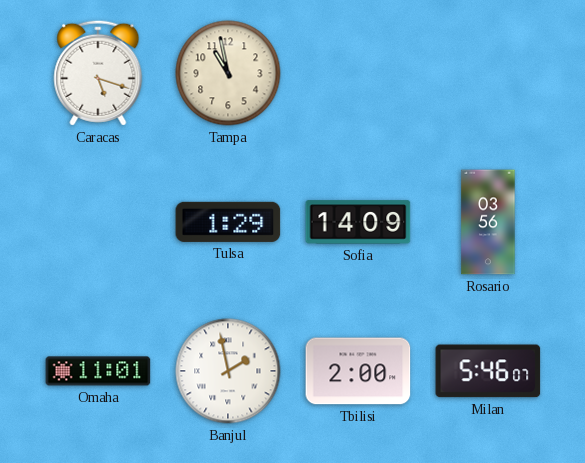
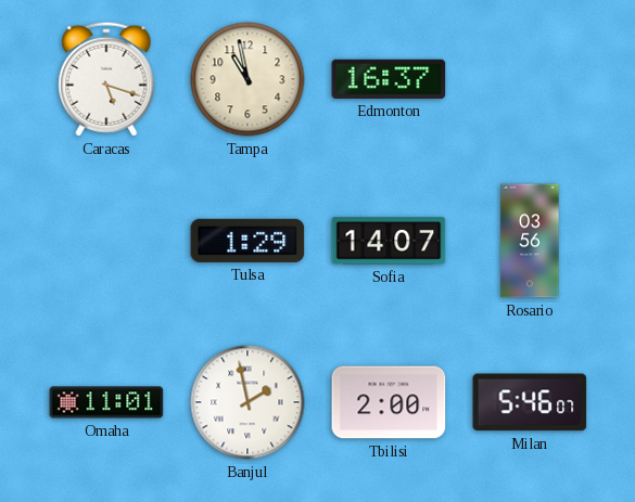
Edmonton: none -> 16:37 (389, 79)
Sofia: 14:09 -> 14:07 (389, 241)
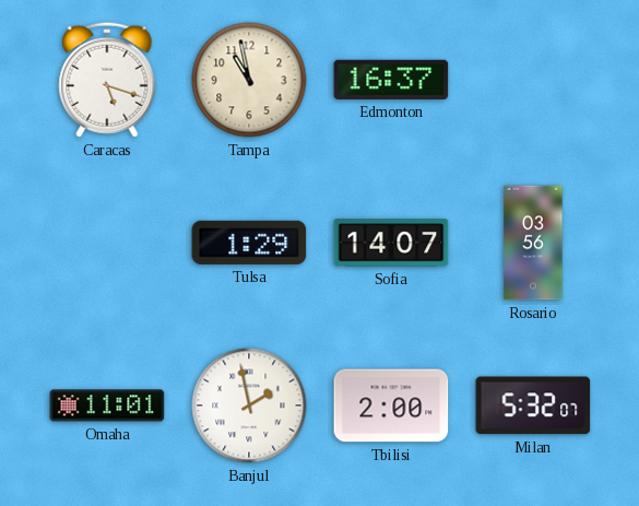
Milan: 5:46 -> 5:32 (533, 405)
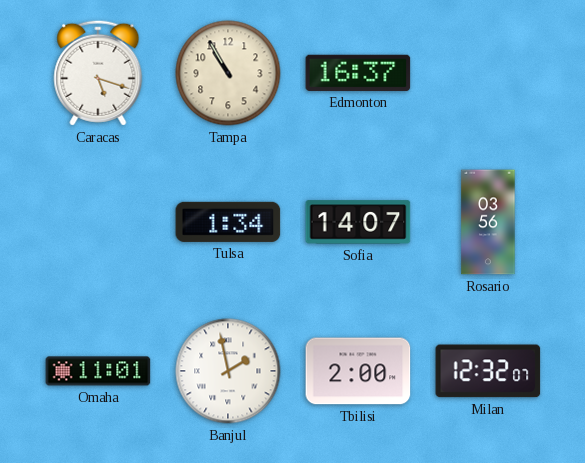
Tampa: 10:58 -> 10:55 (228, 73)
Tulsa: 1:29 -> 1:34 (228, 222)
Milan: 5:32 -> 12:32 (488, 371)
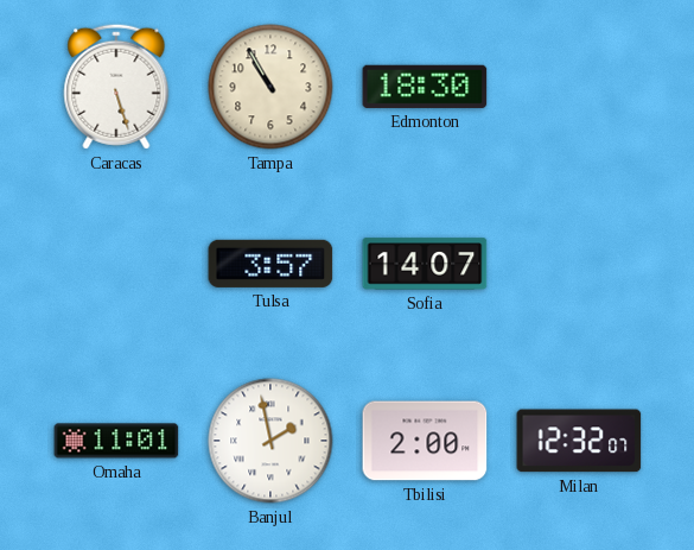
Caracas: 5:18 -> 5:27 (116, 87)
Edmonton: 16:37 -> 18:30 (425, 87)
Tulsa: 1:34 -> 3:57 (270, 264)
Rosario: 03:56 -> none (488, 222)
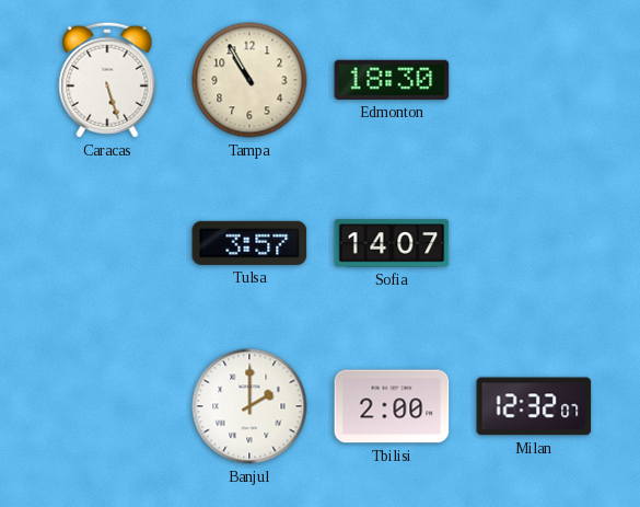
Omaha: 11:01 -> none (116, 441)
Banjul: 1:58 -> 2:00 (249, 406)
